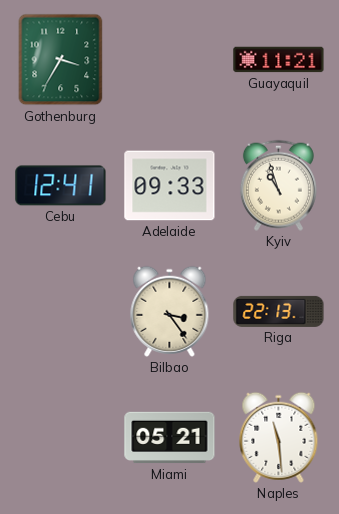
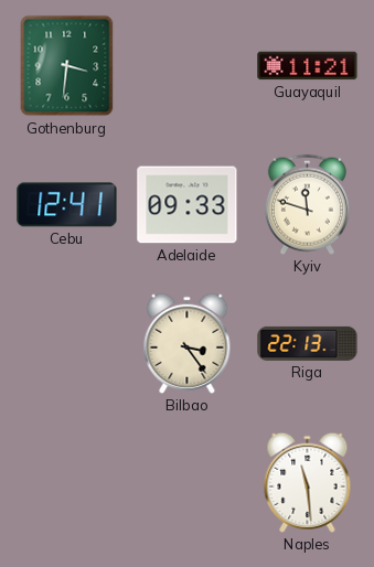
Gothenburg: 3:35 -> 3:31 (67, 66)
Kyiv: 10:57 -> 11:48 (307, 204)
Miami: 05:21 -> none (170, 438)
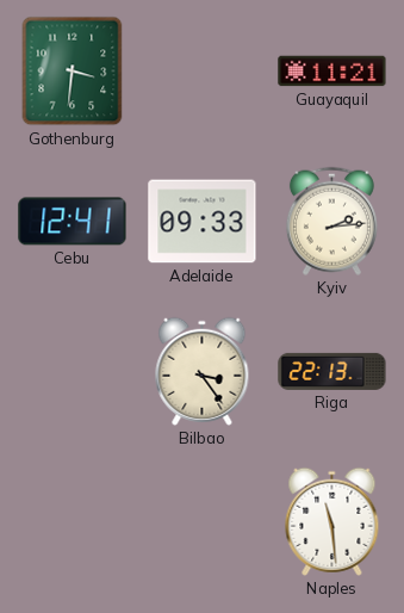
Kyiv: 11:48 -> 2:14 (331, 221)
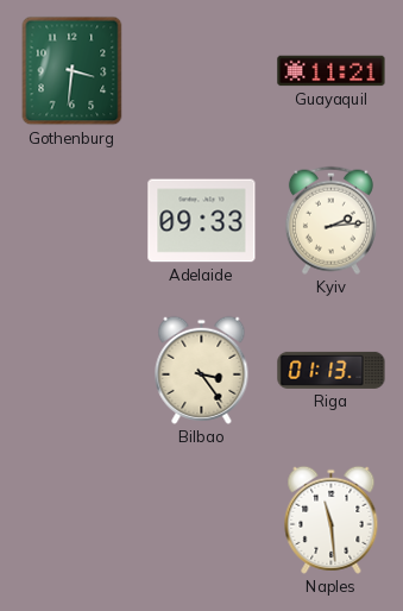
Cebu: 12:41 -> none (73, 222)
Riga: 22:13 -> 01:13 (332, 370)
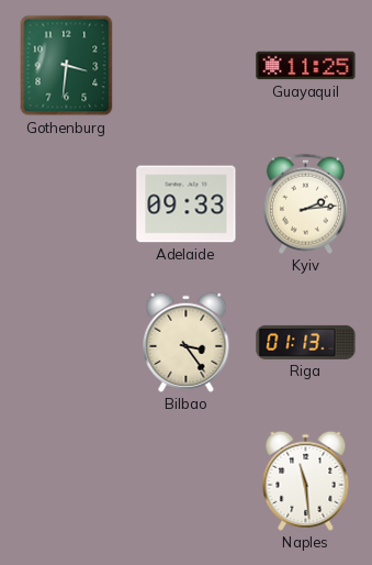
Guayaquil: 11:21 -> 11:25 (306, 66)
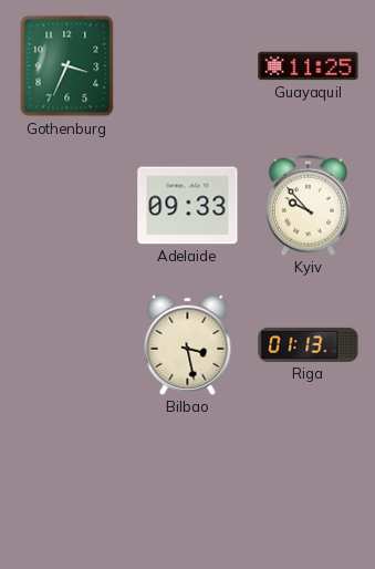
Gothenburg: 3:31 -> 3:34 (67, 66)
Kyiv: 2:14 -> 9:53 (308, 205)
Bilbao: 3:24 -> 3:28 (188, 344)
Naples: 11:29 -> none (306, 480)
